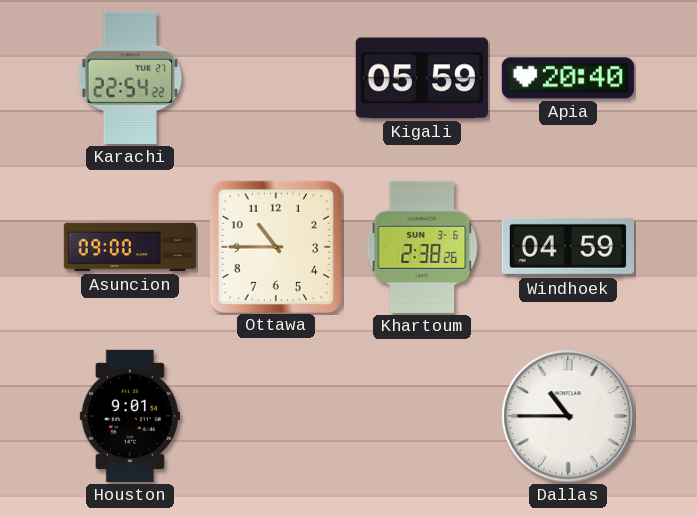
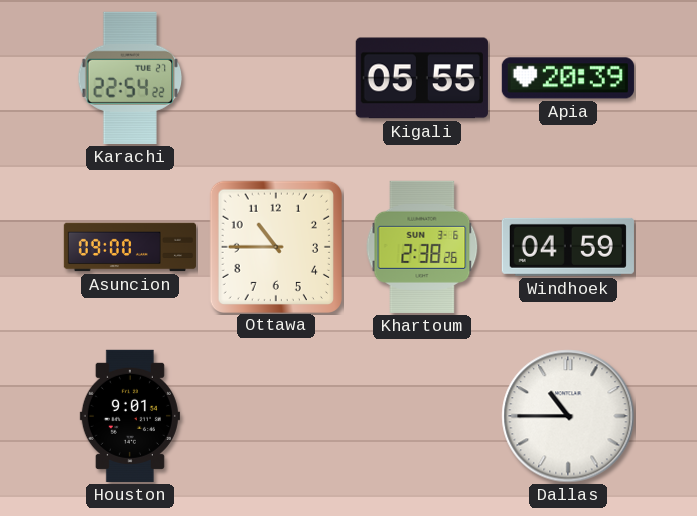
Kigali: 05:59 -> 05:55 (422, 78)
Apia: 20:40 -> 20:39 (568, 78)
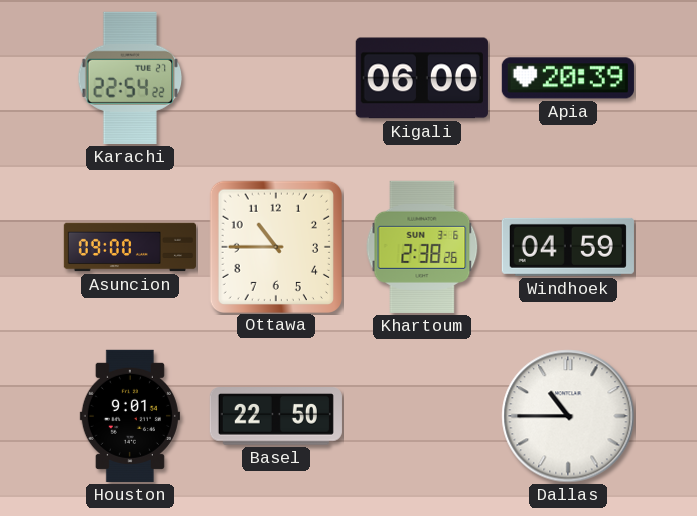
Kigali: 05:55 -> 06:00 (422, 78)
Basel: none -> 22:50 (276, 416)
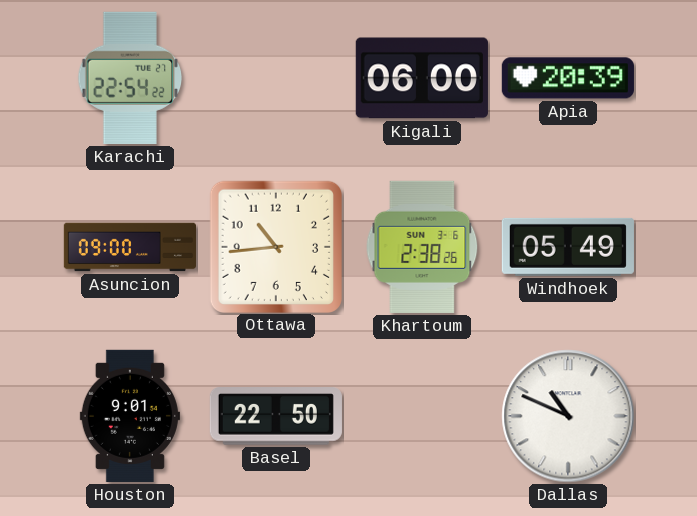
Ottawa: 10:45 -> 10:44 (275, 246)
Windhoek: 04:59 -> 05:49 (568, 247)
Dallas: 10:45 -> 10:49 (568, 416)
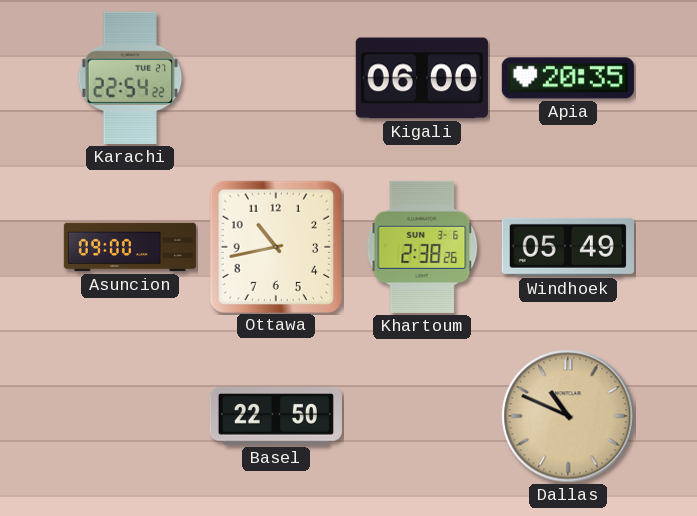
Apia: 20:39 -> 20:35 (568, 78)
Ottawa: 10:44 -> 10:43 (275, 246)
Houston: 9:01 -> none (130, 416)
Dallas dial: white -> champagne (568, 416)
